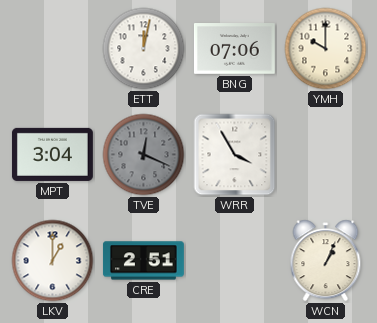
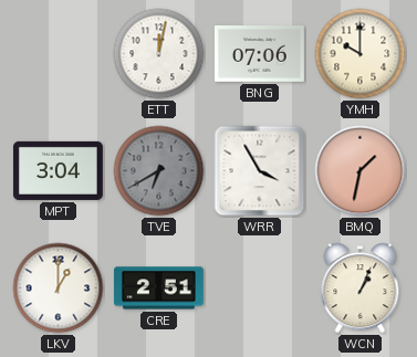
TVE: 12:19 -> 6:40 (159, 171)
BMQ: none -> 1:32 (361, 171)
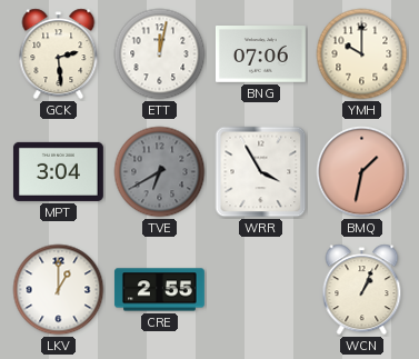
GCK: none -> 2:29 (59, 54)
CRE: 2:51 -> 2:55 (159, 290)
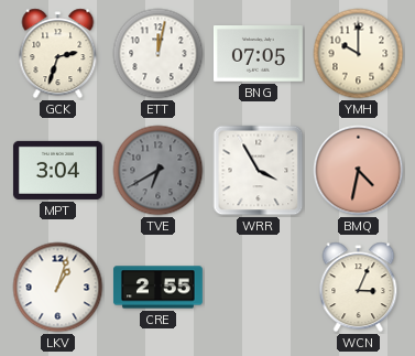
GCK: 2:29 -> 2:33 (58, 54)
BNG: 07:06 -> 07:05 (258, 54)
BMQ: 1:32 -> 4:32 (359, 171)
LKV: 1:00 -> 1:03 (58, 288)
WCN: 1:04 -> 3:04 (359, 288)
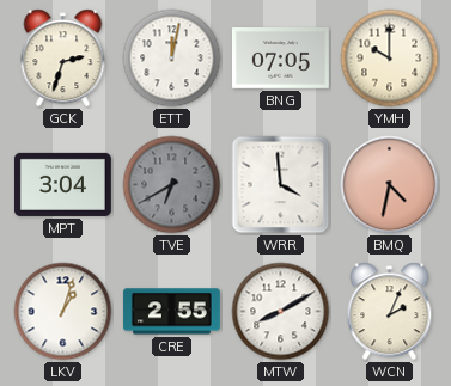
WRR: 3:55 -> 3:59 (281, 185)
MTW: none -> 8:10 (281, 312)
WCN: 3:04 -> 2:04 (390, 312)
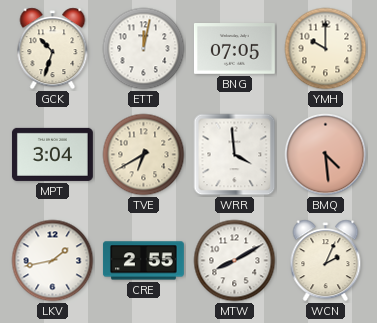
GCK: 2:33 -> 10:33 (53, 49)
TVE dial: grey -> cream (144, 155)
BMQ: 4:32 -> 4:29 (326, 155)
LKV: 1:03 -> 1:43 (53, 261)
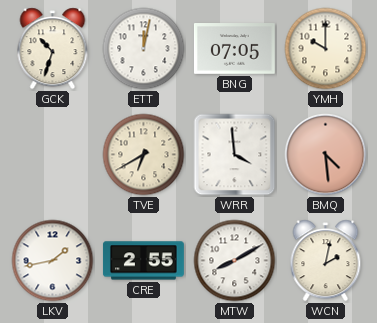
MPT: 3:04 -> none (52, 154)
WCN: 2:04 -> 2:02 (326, 261)
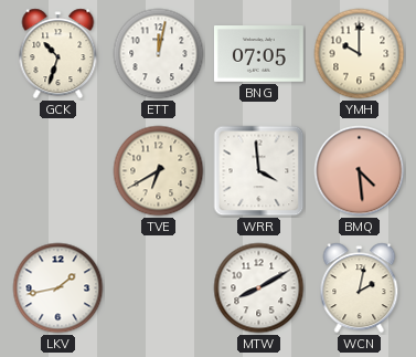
CRE: 2:55 -> none (143, 261)
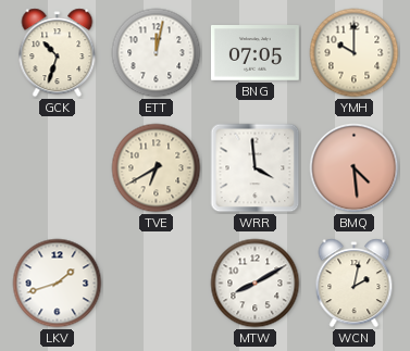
LKV: 1:43 -> 1:42 (58, 284)
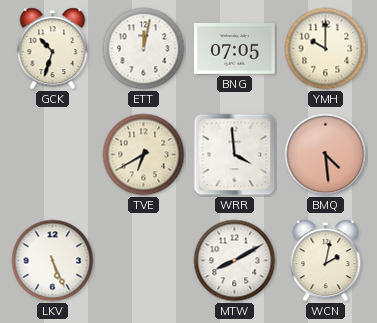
LKV: 1:42 -> 5:26 (53, 261)
